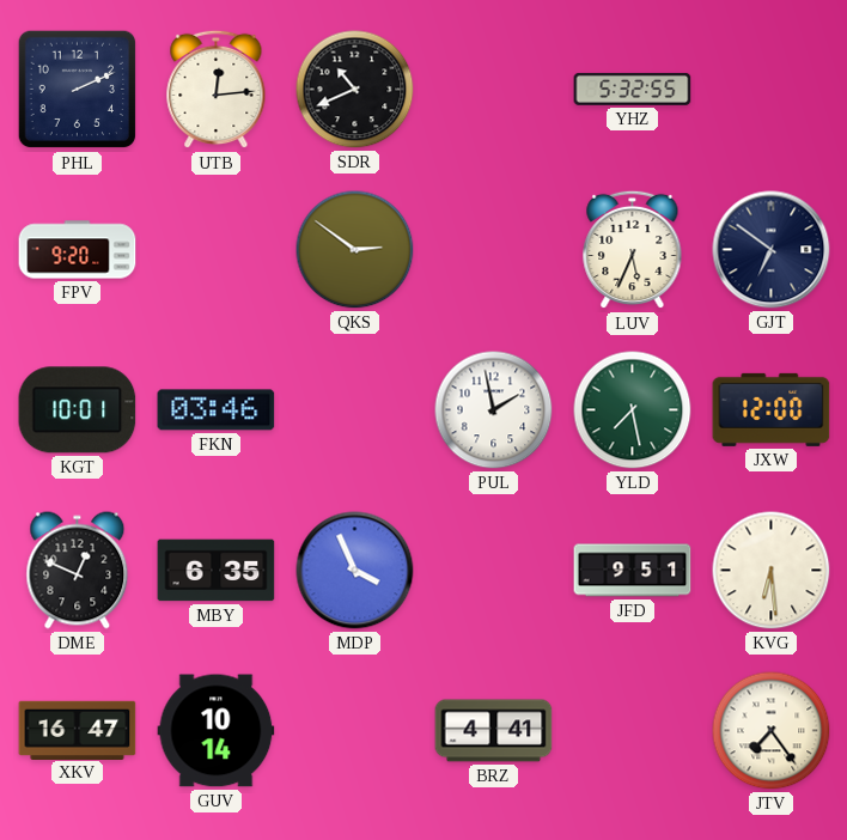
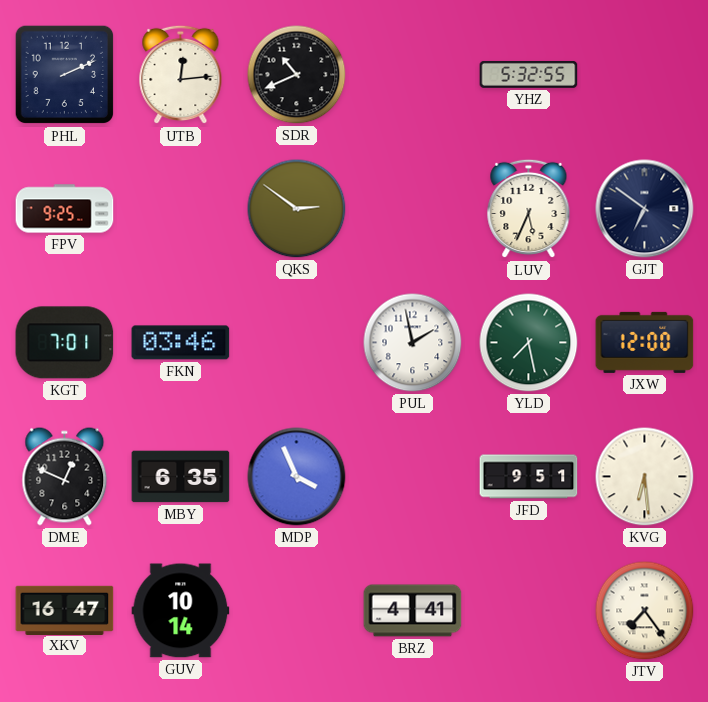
FPV: 9:20 -> 9:25 (65, 209)
KGT: 10:01 -> 7:01 (65, 343)
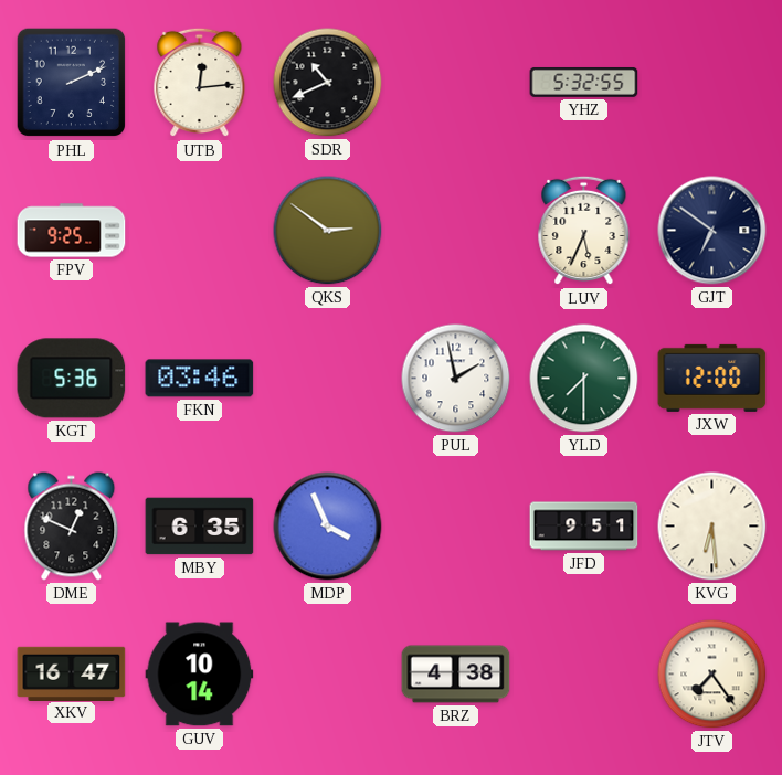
KGT: 7:01 -> 5:36 (72, 379)
YLD: 7:28 -> 7:30 (584, 379)
BRZ: 4:41 -> 4:38 (456, 675)
